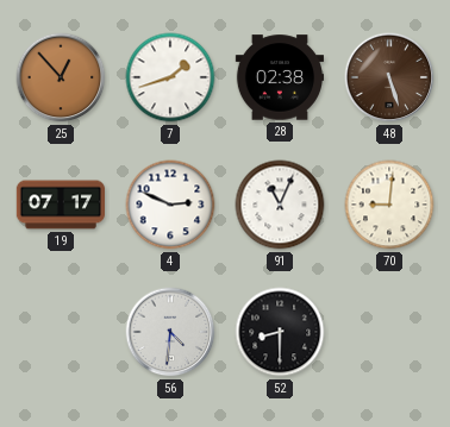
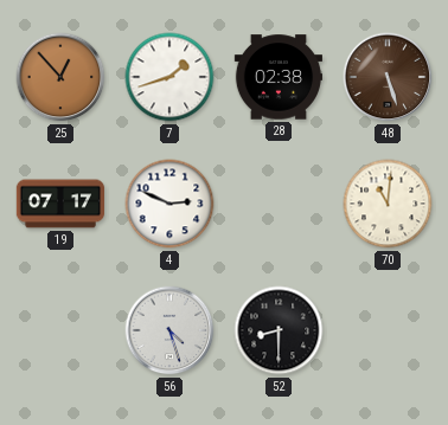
91: 11:04 -> none (280, 205)
70: 9:01 -> 11:01 (388, 204)
56: 4:31 -> 4:27 (169, 330)
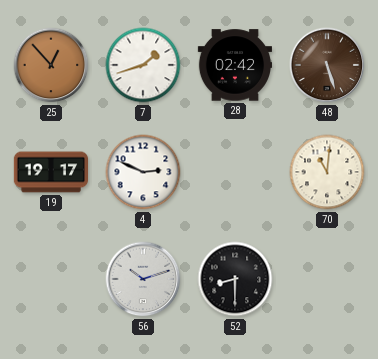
28: 02:38 -> 02:42 (234, 65)
19: 07:17 -> 19:17 (50, 172)
56: 4:27 -> 10:12 (143, 279)
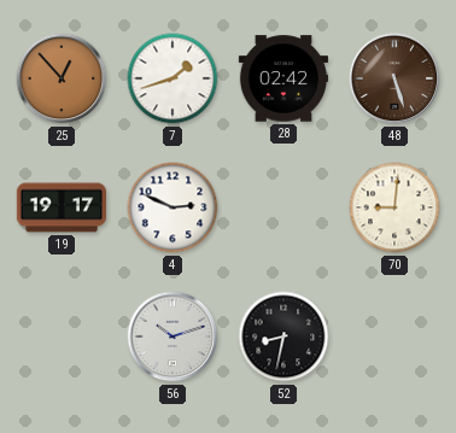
70: 11:01 -> 9:01 (394, 207)
52: 8:30 -> 8:32 (283, 337)
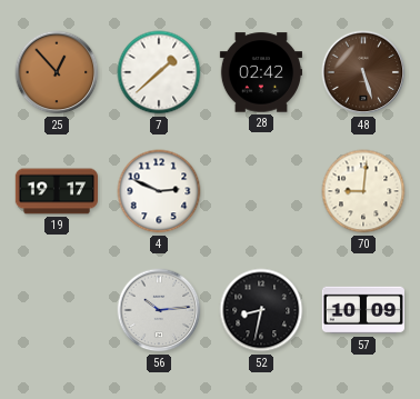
7: 1:42 -> 1:38 (159, 72)
56: 10:12 -> 10:14 (159, 310)
57: none -> 10:09 (362, 310)
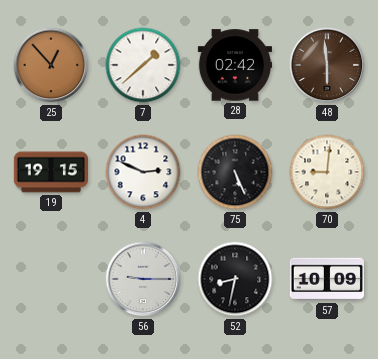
48: 5:27 -> 5:59 (327, 65)
19: 19:17 -> 19:15 (50, 172)
75: none -> 5:26 (235, 172)
56: 10:14 -> 9:15 (143, 279)
